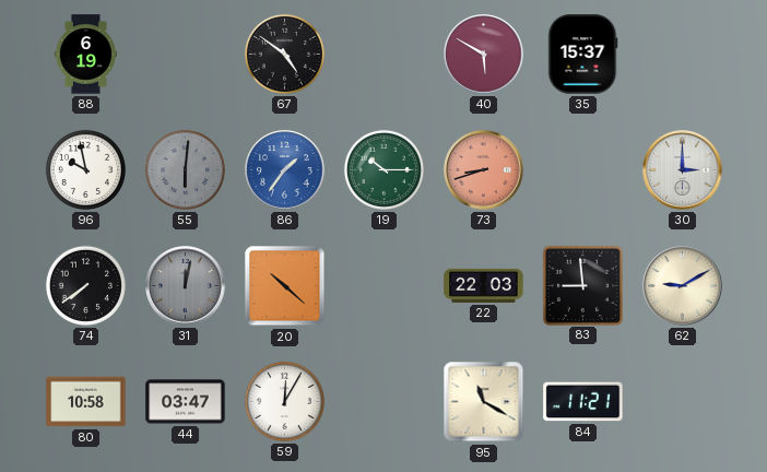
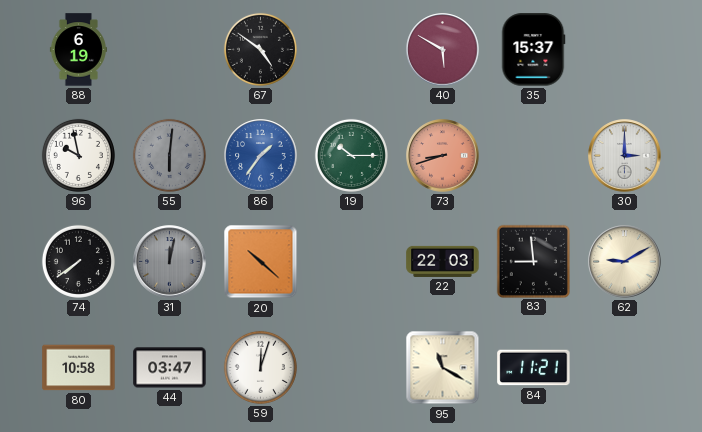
59: 12:05 -> 12:03 (260, 367)
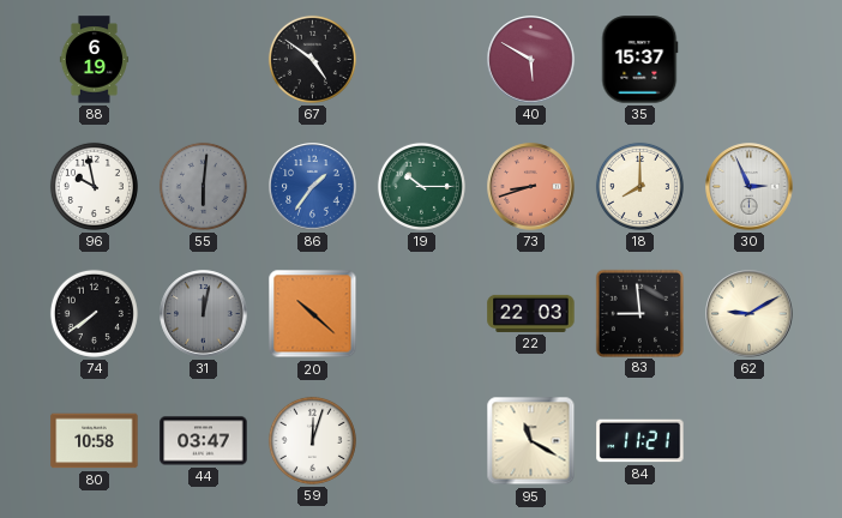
18: none -> 8:00 (639, 186)
30: 3:00 -> 2:56 (750, 187)
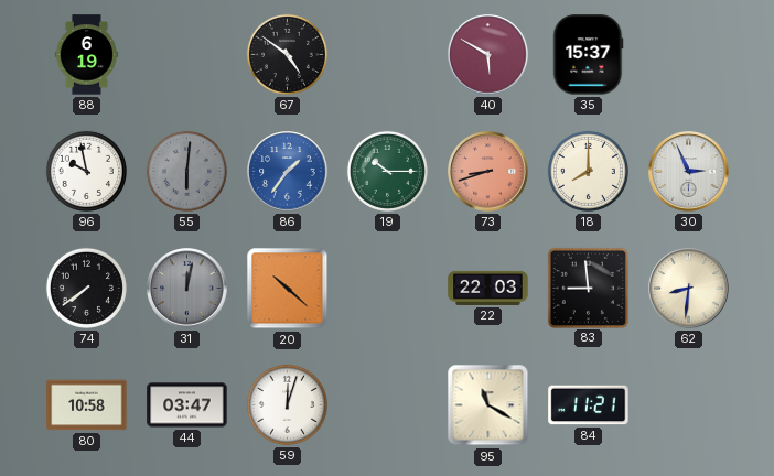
62: 9:10 -> 8:31 (689, 289)
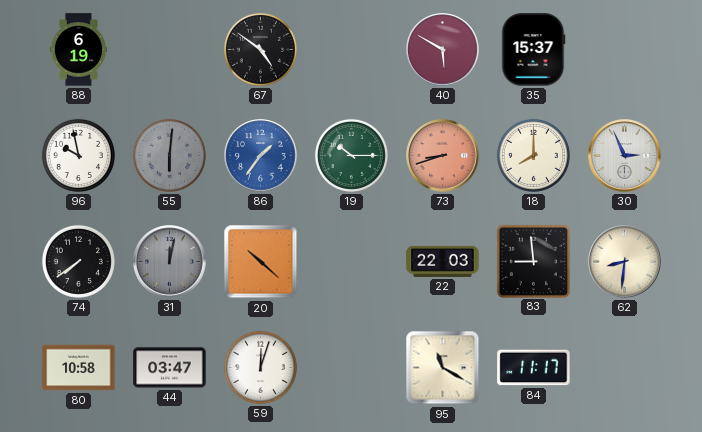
84: 11:21 -> 11:17 (534, 368)
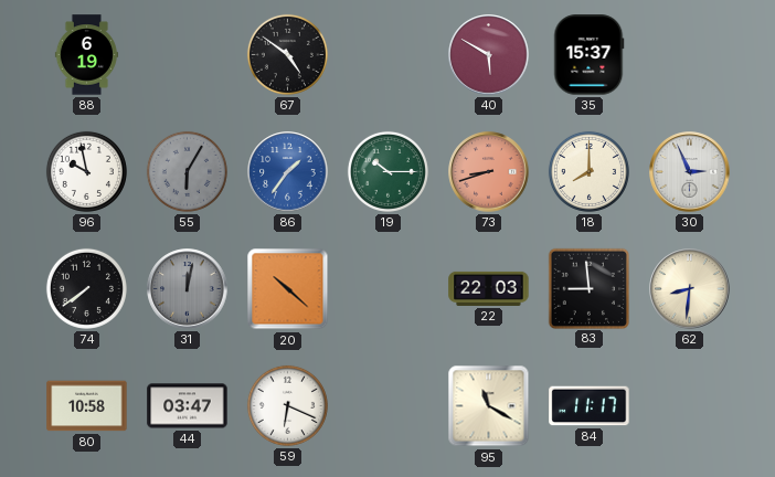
55: 6:01 -> 6:05 (187, 171)
59: 12:03 -> 6:19 (287, 405)
